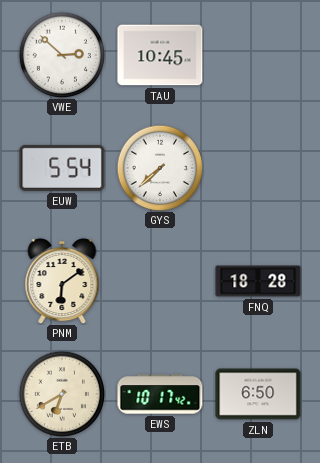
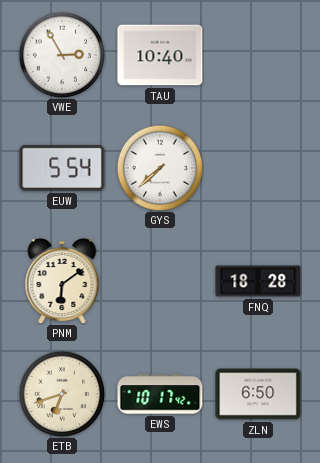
VWE: 2:52 -> 2:55 (61, 54)
TAU: 10:45 -> 10:40 (160, 55)
ETB: 6:40 -> 6:42 (61, 393)
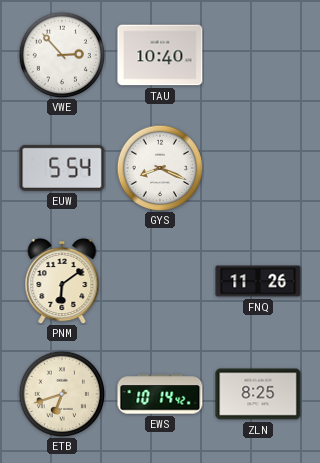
VWE: 2:55 -> 2:53 (61, 54)
GYS: 7:38 -> 8:19 (159, 167)
FNQ: 18:28 -> 11:26 (258, 281)
EWS: 10:17 -> 10:14 (160, 394)
ZLN: 6:50 -> 8:25 (258, 394)
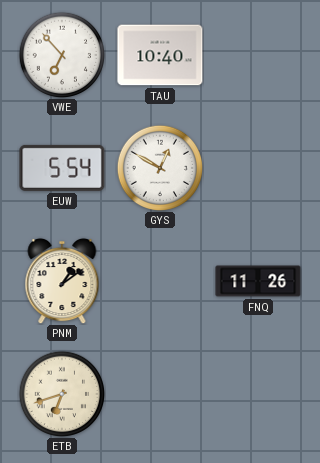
VWE: 2:53 -> 6:53 (61, 54)
GYS: 8:19 -> 12:50 (159, 167)
PNM: 6:09 -> 1:09 (62, 281)
EWS: 10:14 -> none (160, 394)
ZLN: 8:25 -> none (258, 394)
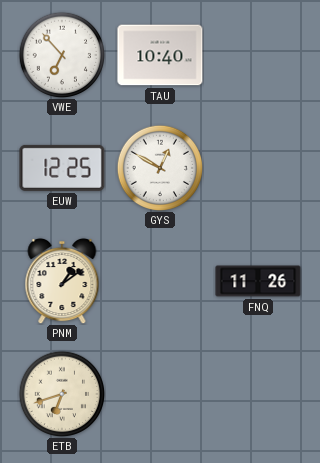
EUW: 5:54 -> 12:25 (62, 168)
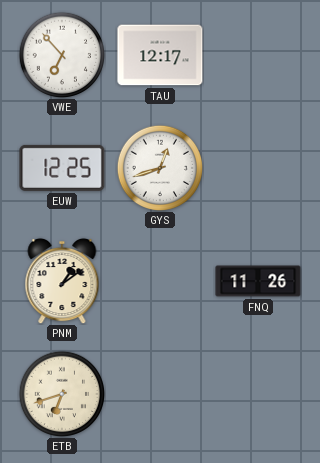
TAU: 10:40 -> 12:17 (160, 55)
GYS: 12:50 -> 12:42 (159, 167)
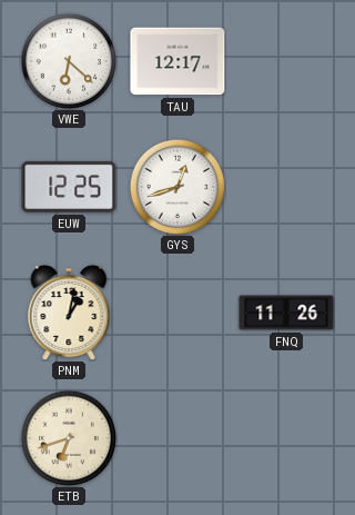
VWE: 6:53 -> 6:22 (68, 60)
PNM: 1:09 -> 1:02 (69, 313)
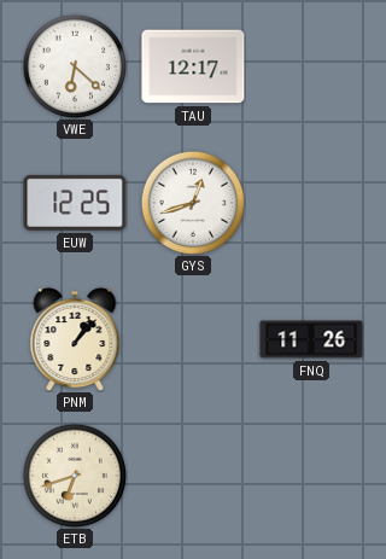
PNM: 1:02 -> 1:07 (75, 339)
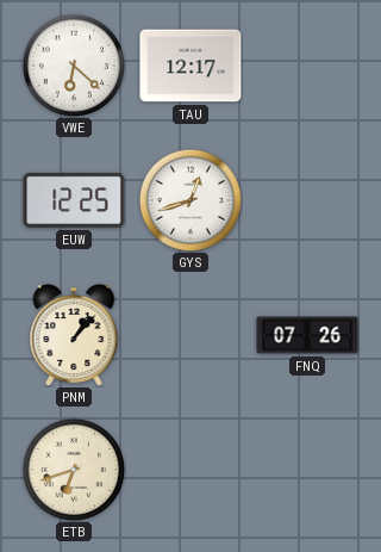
FNQ: 11:26 -> 07:26 (307, 335)
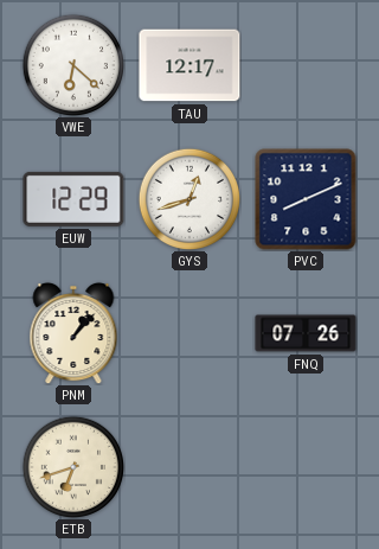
EUW: 12:25 -> 12:29 (73, 199)
PVC: none -> 8:11 (306, 199)
